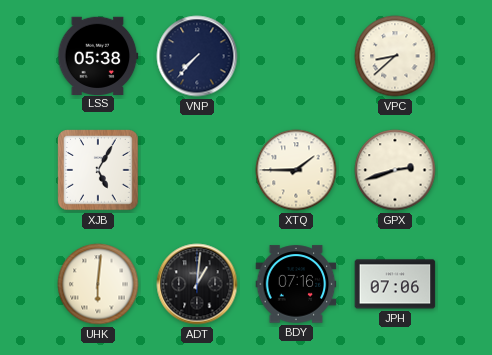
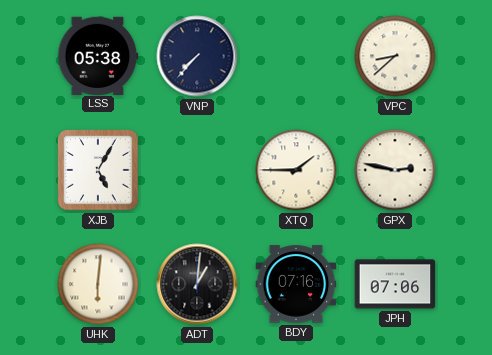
GPX: 2:42 -> 2:47 (395, 170)
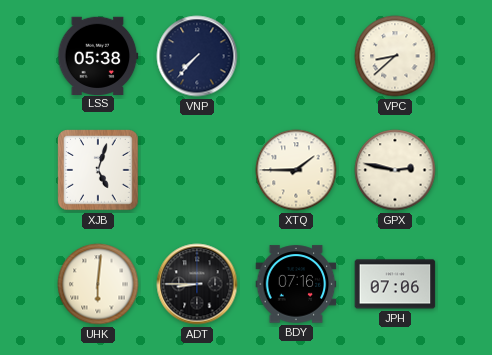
XJB: 5:05 -> 5:03 (98, 170)
ADT: 1:01 -> 8:45 (197, 284)
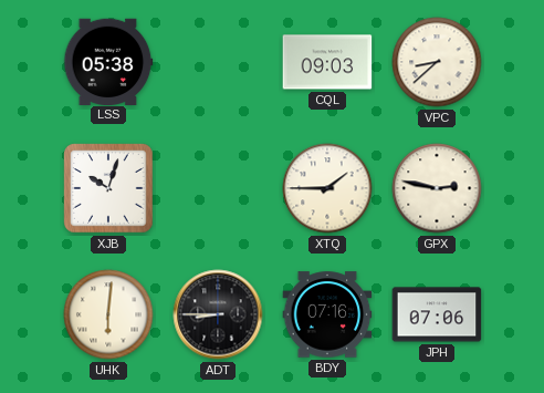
VNP: 7:37 -> none (197, 56)
CQL: none -> 09:03 (327, 62)
XJB: 5:03 -> 10:03 (108, 188)
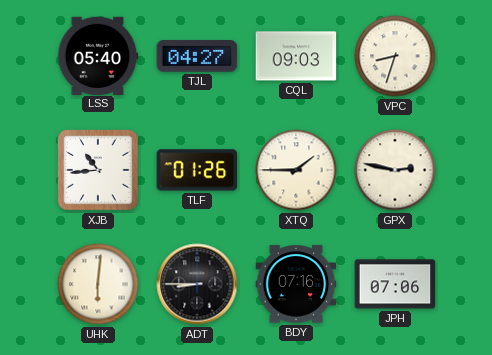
LSS: 05:38 -> 05:40 (98, 55)
TJL: none -> 04:27 (197, 56)
VPC: 8:38 -> 8:33 (395, 56)
XJB: 10:03 -> 10:44 (98, 170)
TLF: none -> 01:26 (197, 170)
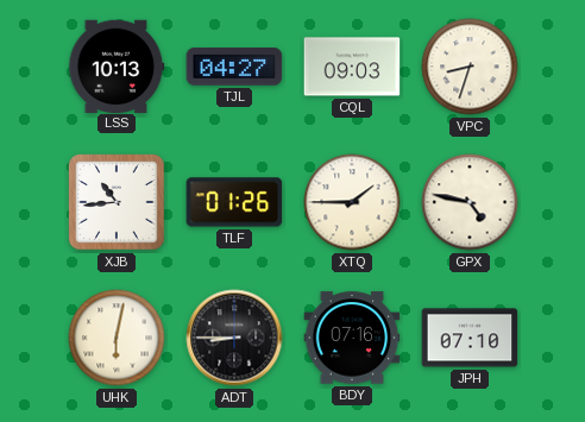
LSS: 05:40 -> 10:13 (117, 65)
GPX: 2:47 -> 4:47 (470, 202)
UHK: 6:01 -> 6:02 (117, 338)
JPH: 07:06 -> 07:10 (470, 338)
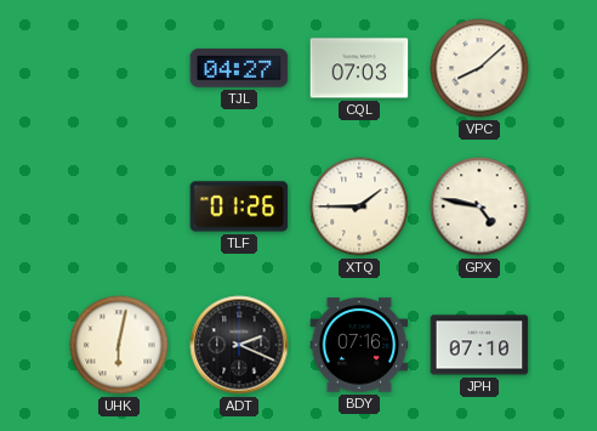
LSS: 10:13 -> none (117, 65)
CQL: 09:03 -> 07:03 (359, 68)
VPC: 8:33 -> 8:08 (479, 68)
XJB: 10:44 -> none (117, 202)
ADT: 8:45 -> 2:19 (239, 345)
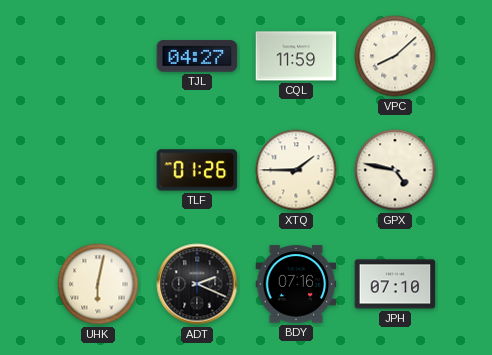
CQL: 07:03 -> 11:59 (296, 56)
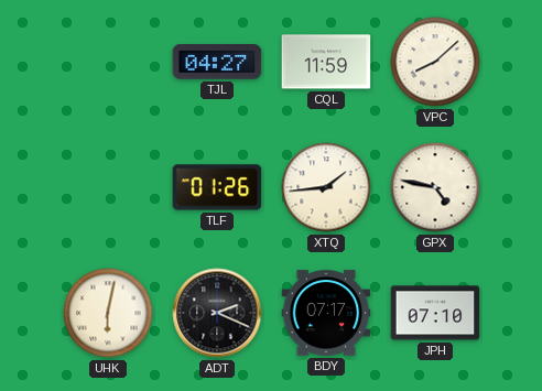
XTQ: 1:45 -> 1:44 (326, 187)
BDY: 07:16 -> 07:17 (326, 313)
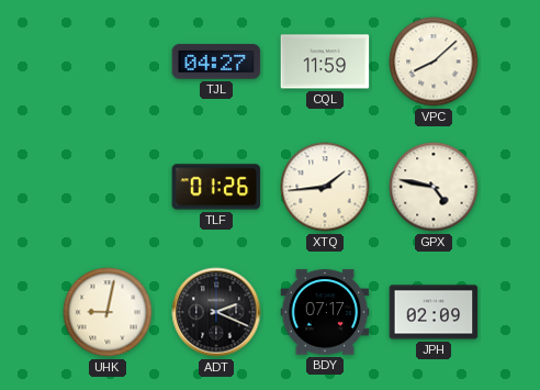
UHK: 6:02 -> 9:02 (108, 312)
JPH: 07:10 -> 02:09 (434, 312)
